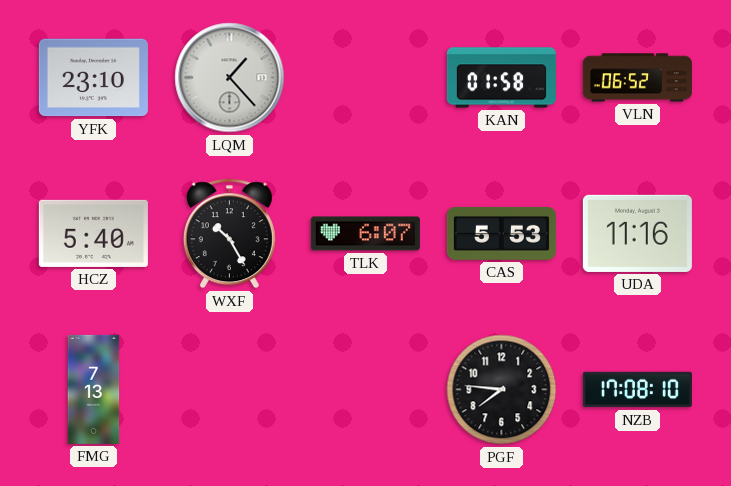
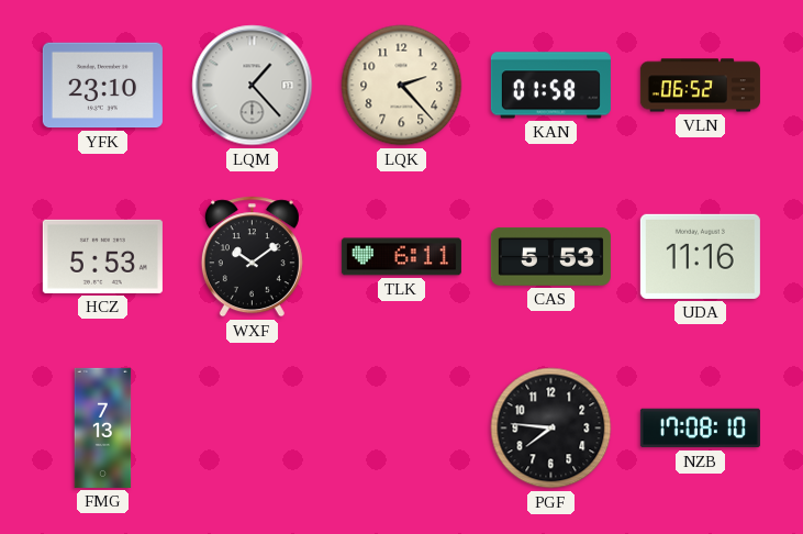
LQK: none -> 2:23 (402, 86)
HCZ: 5:40 -> 5:53 (102, 256)
WXF: 10:25 -> 10:09 (252, 257)
TLK: 6:07 -> 6:11 (401, 257)
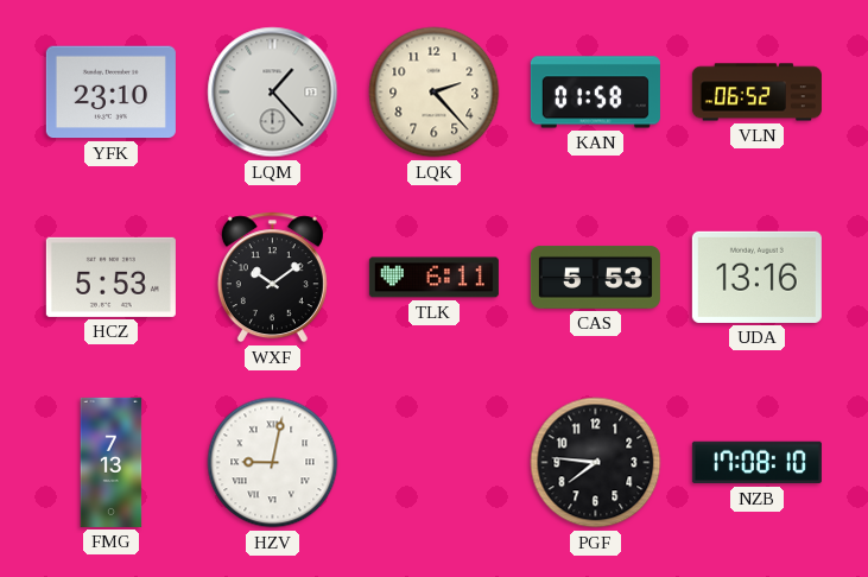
UDA: 11:16 -> 13:16 (756, 277)
HZV: none -> 9:02 (273, 463)
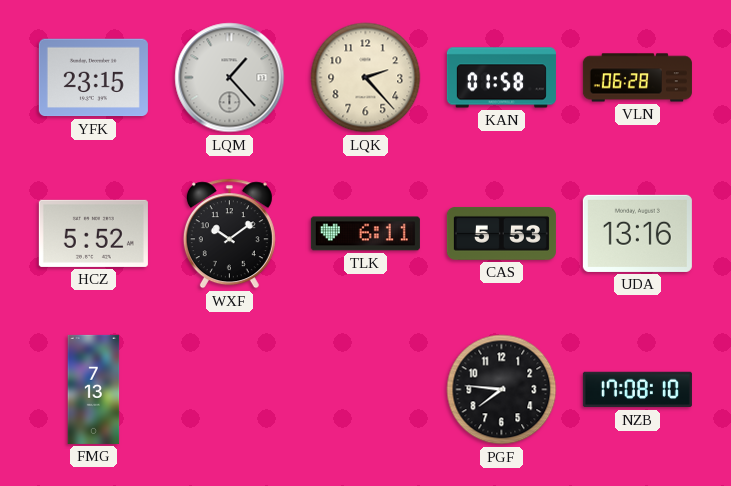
YFK: 23:10 -> 23:15 (93, 78)
VLN: 06:52 -> 06:28 (637, 78)
HCZ: 5:53 -> 5:52 (93, 233)
HZV: 9:02 -> none (273, 463)
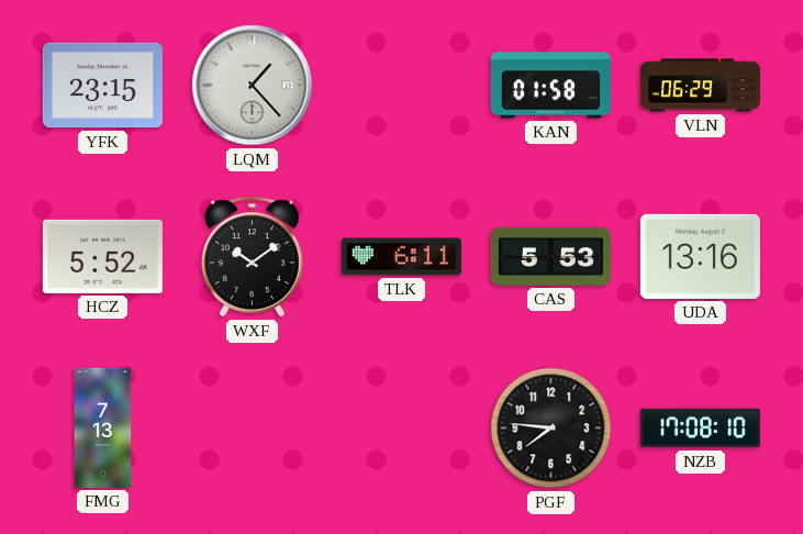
LQK: 2:23 -> none (366, 78)
VLN: 06:28 -> 06:29 (700, 86)
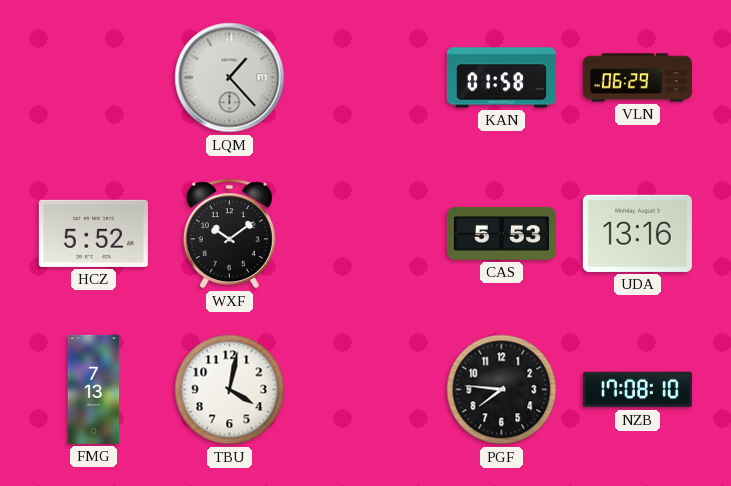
YFK: 23:15 -> none (102, 86)
TLK: 6:11 -> none (401, 257)
TBU: none -> 4:02 (230, 390)
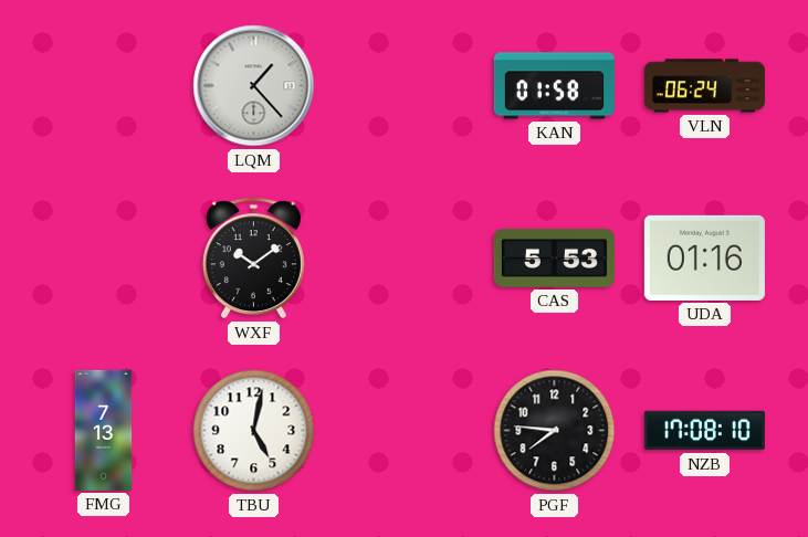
VLN: 06:29 -> 06:24 (704, 86)
HCZ: 5:52 -> none (93, 233)
UDA: 13:16 -> 01:16 (704, 257)
TBU: 4:02 -> 5:02 (254, 431)
